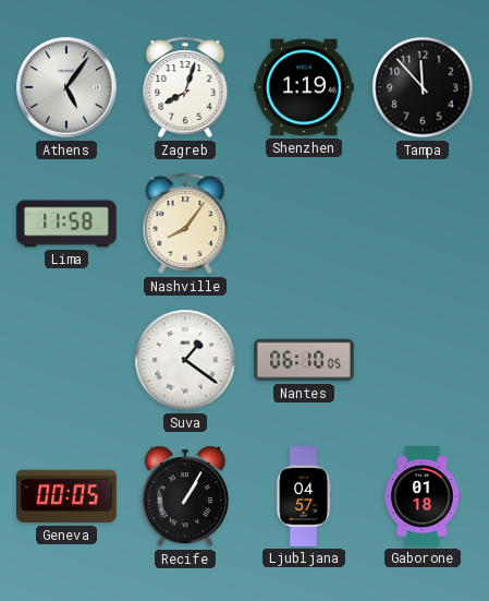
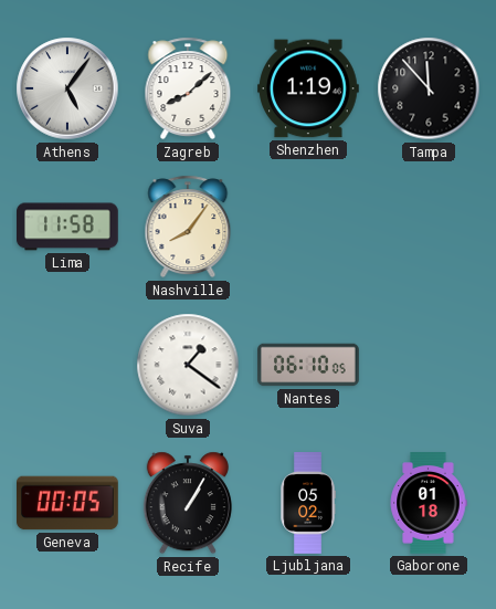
Zagreb: 8:03 -> 8:08 (188, 88)
Ljubljana: 04:57 -> 05:02 (308, 503)
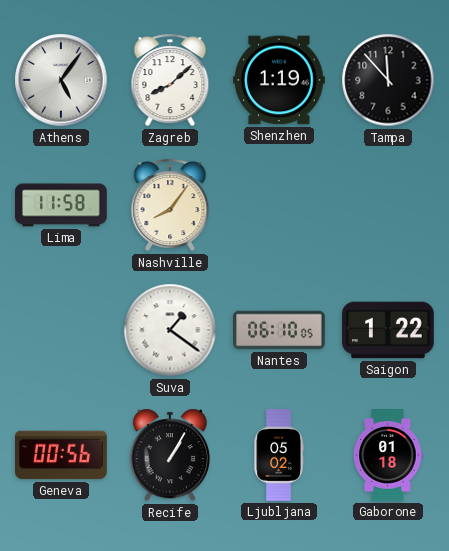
Saigon: none -> 1:22 (389, 330)
Geneva: 00:05 -> 00:56 (62, 455)
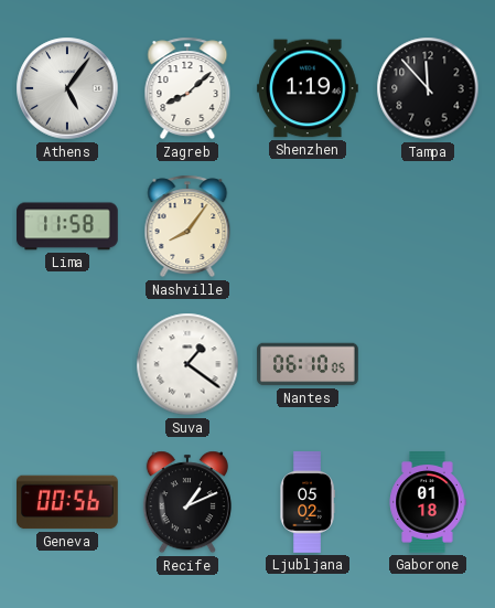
Saigon: 1:22 -> none (389, 330)
Recife: 1:05 -> 1:11 (187, 502)
